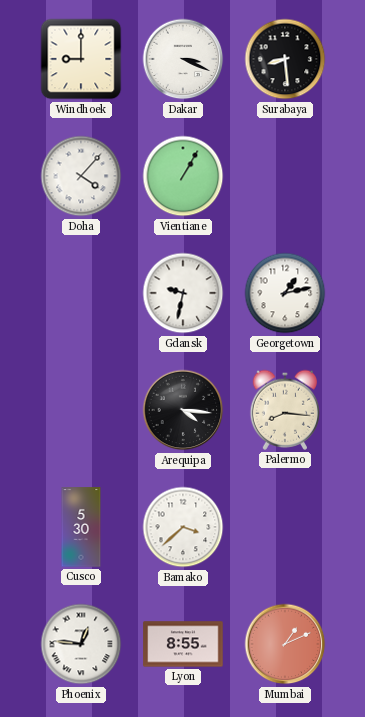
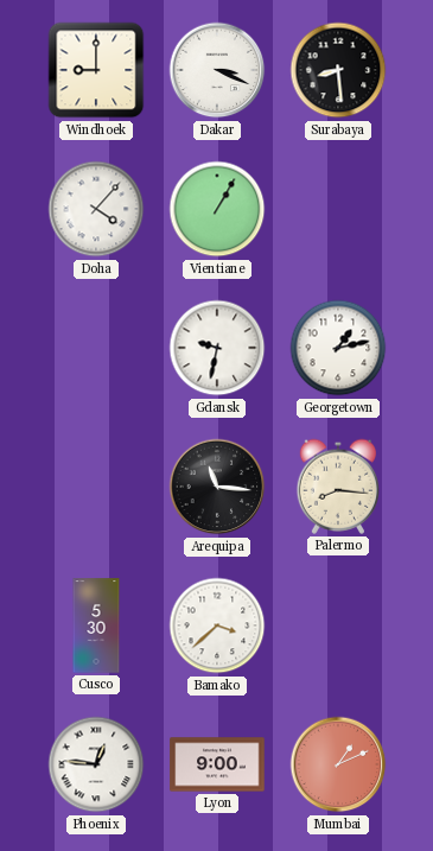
Arequipa: 4:16 -> 11:16 (217, 487)
Lyon: 8:55 -> 9:00 (217, 764)
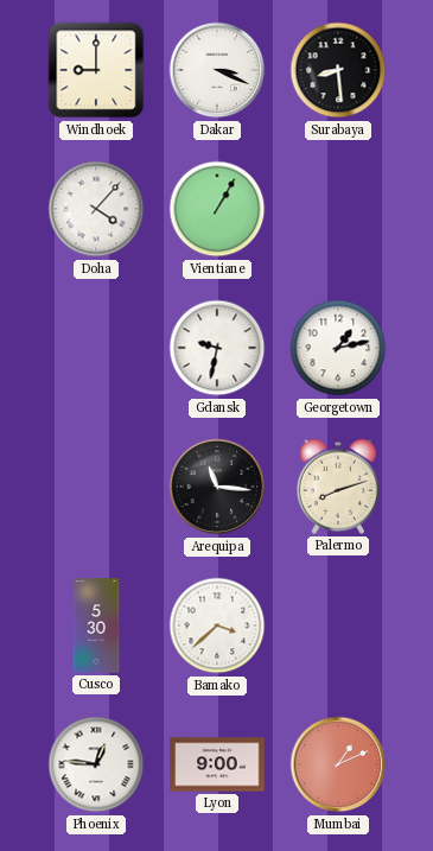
Palermo: 8:16 -> 8:12 (337, 487)
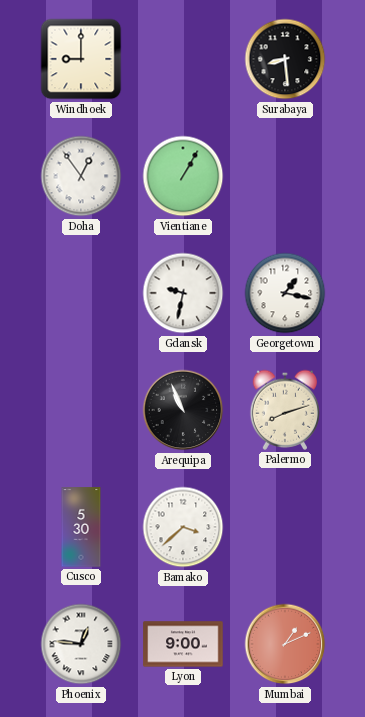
Dakar: 3:19 -> none (217, 70)
Doha: 4:07 -> 12:54 (81, 176)
Georgetown: 1:13 -> 1:17 (285, 293)
Arequipa: 11:16 -> 10:56 (183, 410)
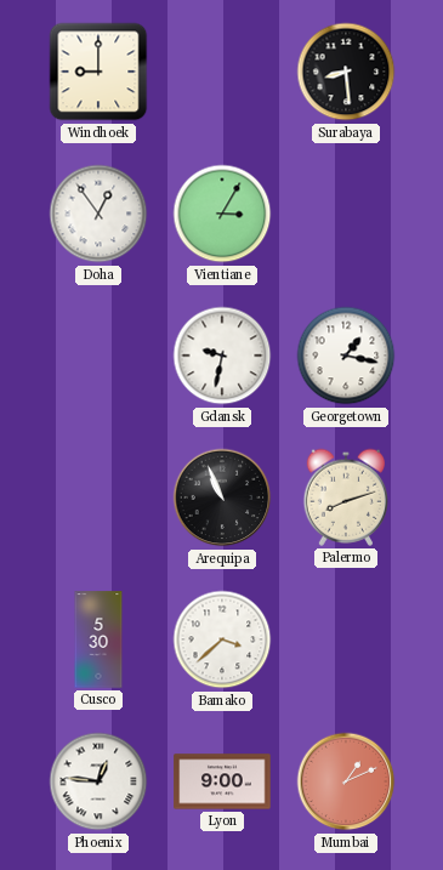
Vientiane: 1:05 -> 3:05 (222, 214)
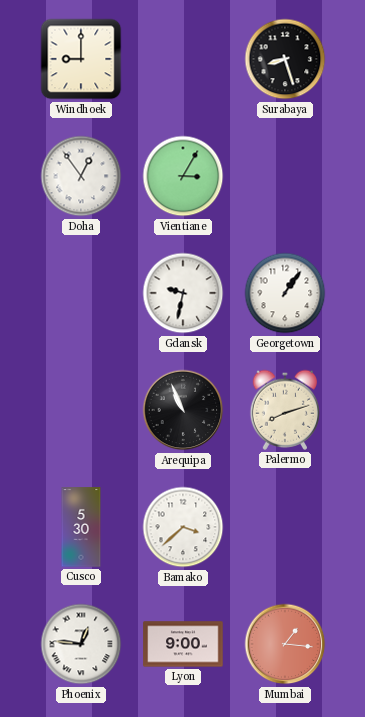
Surabaya: 8:29 -> 8:27 (285, 59)
Georgetown: 1:17 -> 1:06 (285, 293)
Mumbai: 1:11 -> 1:16 (285, 644)
